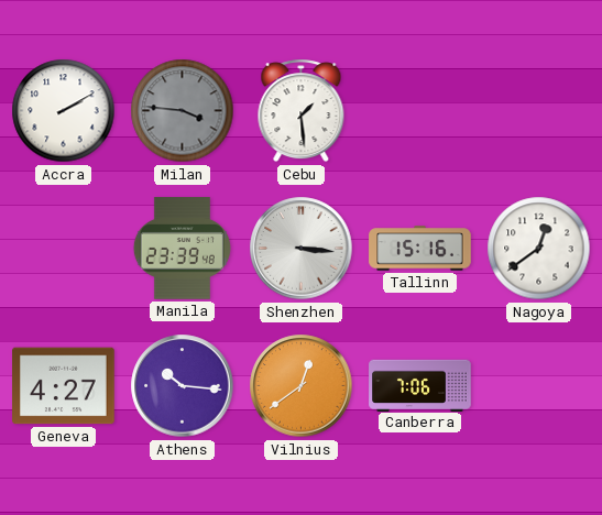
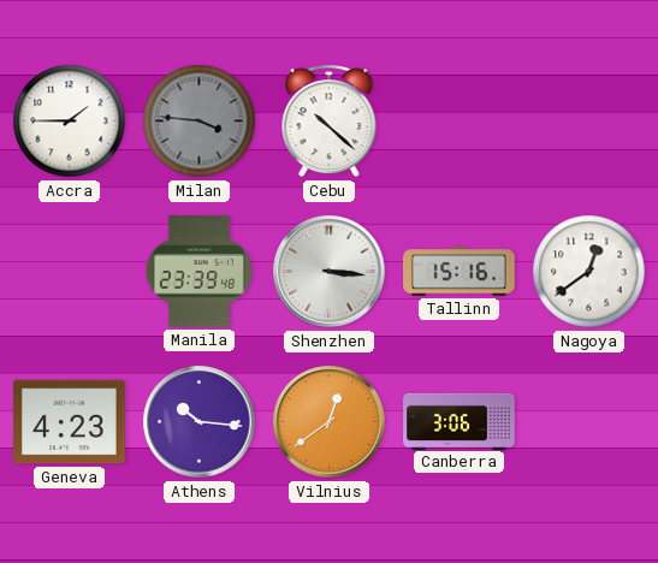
Accra: 2:10 -> 1:45 (70, 122)
Cebu: 1:29 -> 10:22 (330, 122)
Geneva: 4:27 -> 4:23 (70, 422)
Canberra: 7:06 -> 3:06 (460, 421)
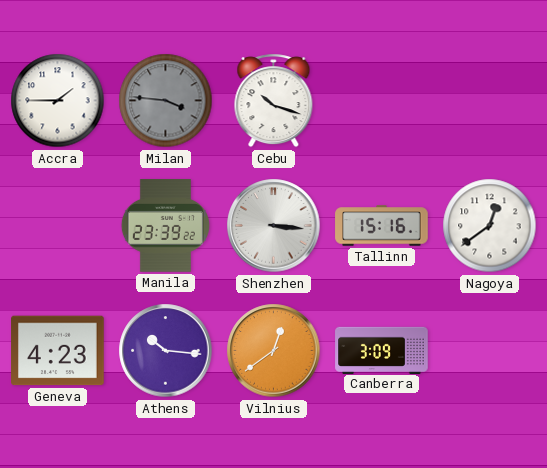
Cebu: 10:22 -> 10:18 (274, 101)
Manila: 23:39:48 -> 23:39:22 (165, 226)
Canberra: 3:06 -> 3:09 (382, 350)
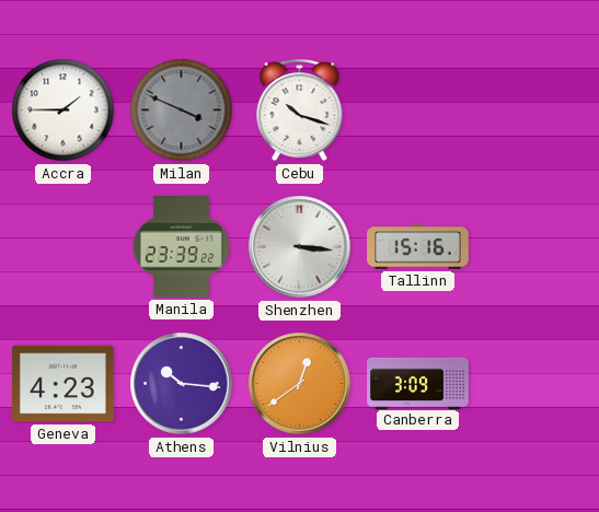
Milan: 3:46 -> 3:49 (182, 110)
Nagoya: 12:39 -> none (490, 226)
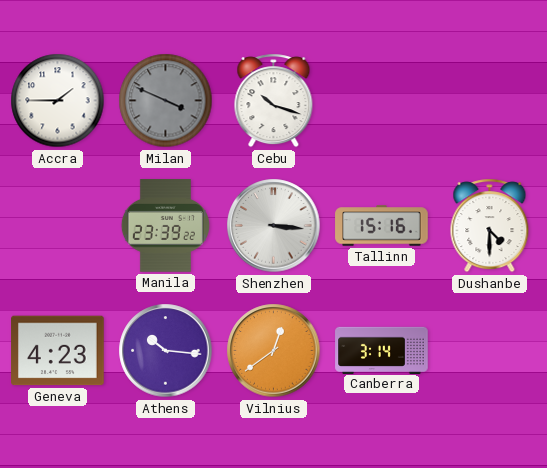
Dushanbe: none -> 4:30 (490, 226)
Canberra: 3:09 -> 3:14 (382, 350)
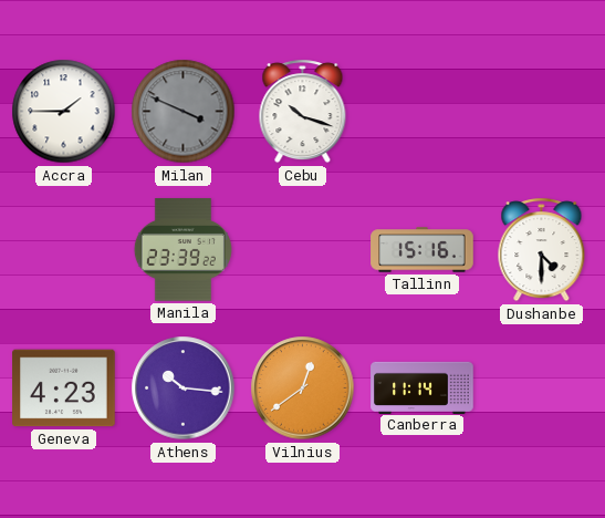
Shenzhen: 3:16 -> none (274, 226)
Canberra: 3:14 -> 11:14 (423, 387)
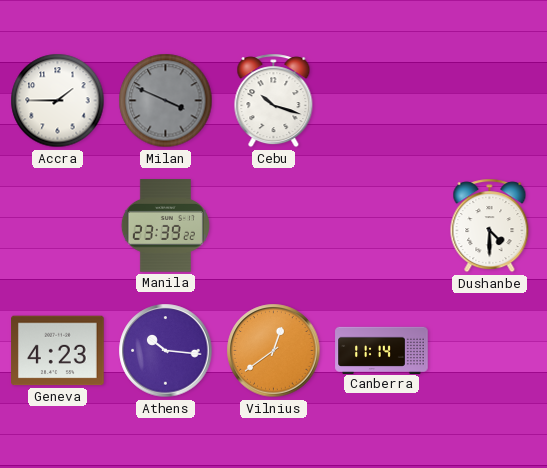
Tallinn: 15:16 -> none (423, 250)
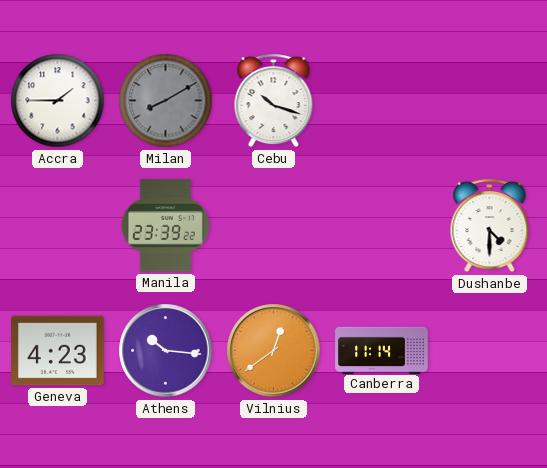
Milan: 3:49 -> 8:10 (166, 101)
